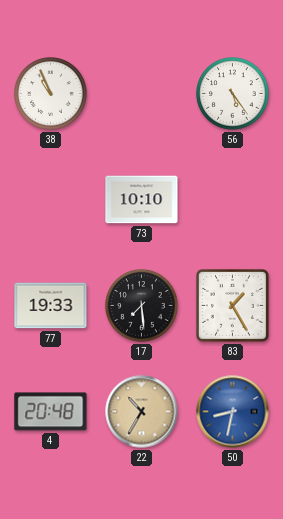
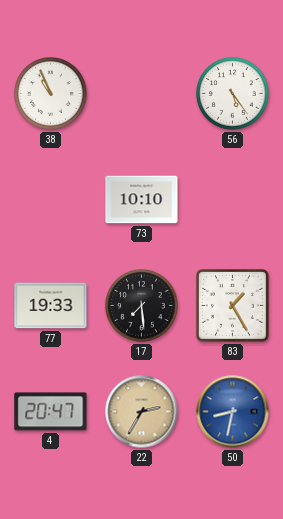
4: 20:48 -> 20:47 (51, 412)
22: 10:35 -> 2:35 (142, 412)
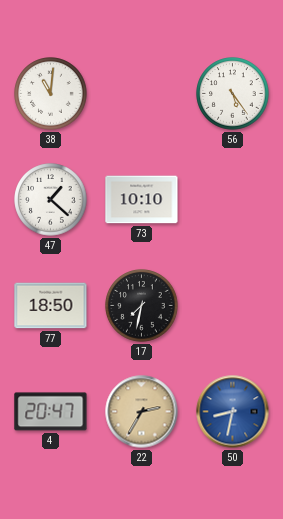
38: 10:56 -> 11:01 (51, 94)
47: none -> 1:22 (51, 200)
77: 19:33 -> 18:50 (51, 306)
17: 7:29 -> 7:32 (142, 306)
83: 1:25 -> none (232, 305)
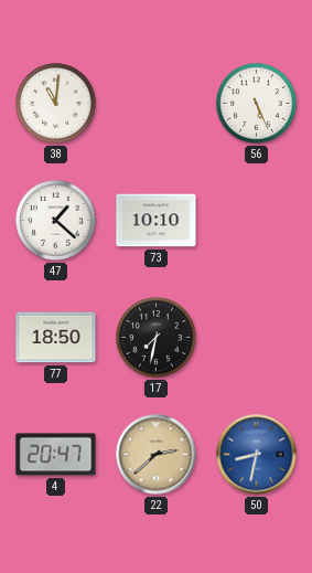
56: 5:24 -> 5:26 (257, 104)
22: 2:35 -> 2:38 (157, 455)
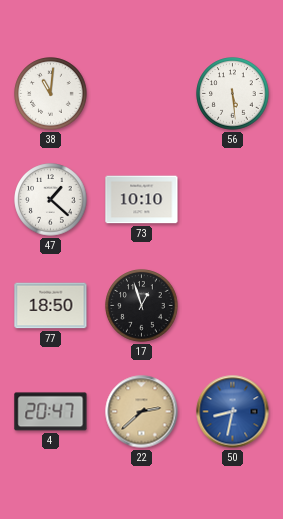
56: 5:26 -> 5:29 (233, 94)
17: 7:32 -> 12:57 (142, 306)
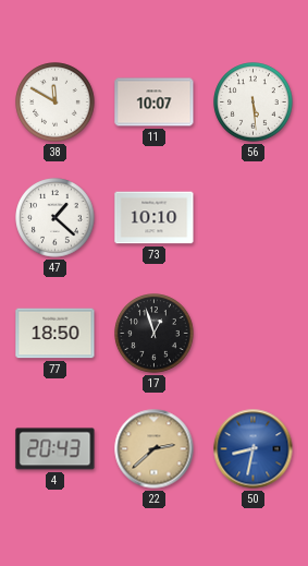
38: 11:01 -> 11:50 (56, 103)
11: none -> 10:07 (155, 103)
4: 20:47 -> 20:43 (56, 449)
